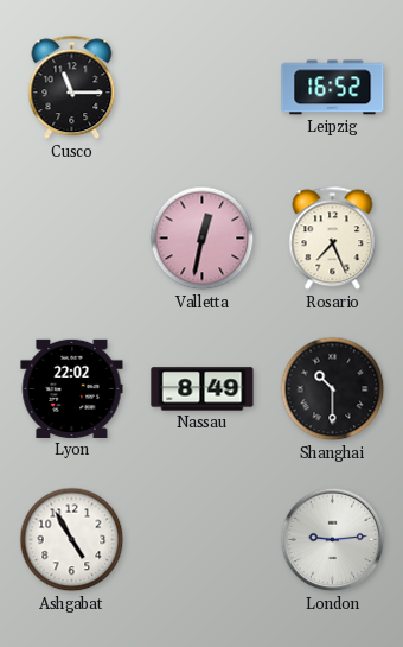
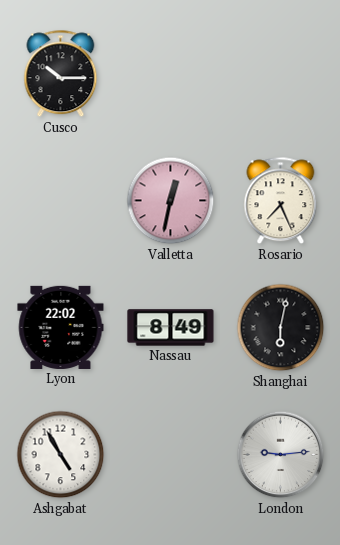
Cusco: 11:15 -> 10:15 (61, 74)
Leipzig: 16:52 -> none (333, 88)
Shanghai: 10:30 -> 6:02 (281, 328)
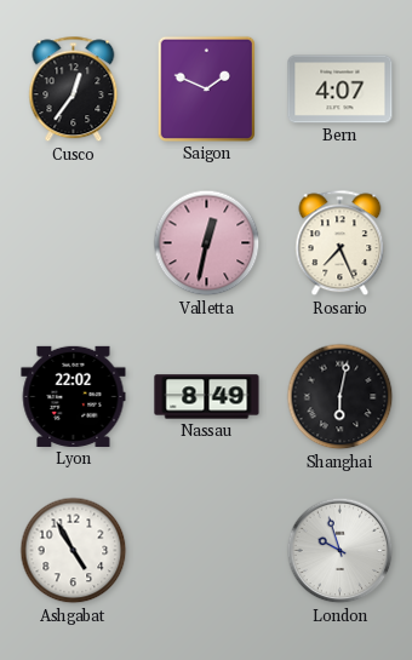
Cusco: 10:15 -> 12:36 (74, 90)
Saigon: none -> 1:49 (206, 88)
Bern: none -> 4:07 (341, 90)
London: 9:14 -> 9:57 (341, 551)
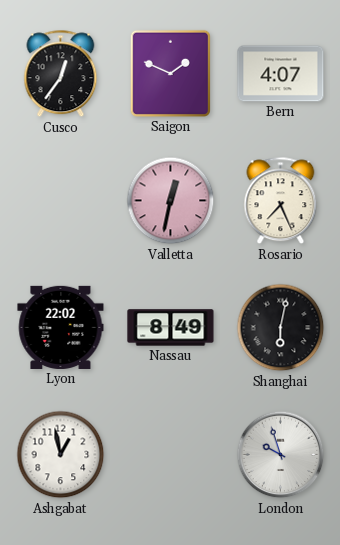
Ashgabat: 4:55 -> 12:58 (61, 455)
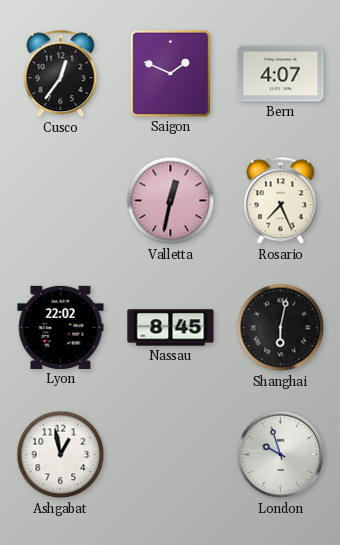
Nassau: 8:49 -> 8:45 (171, 328)
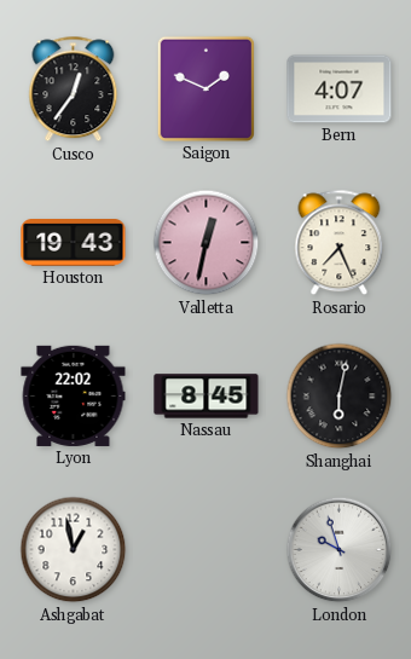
Houston: none -> 19:43 (74, 243)
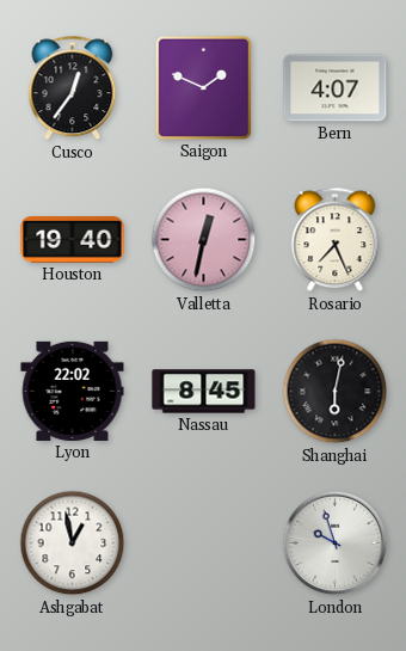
Houston: 19:43 -> 19:40 (73, 240)
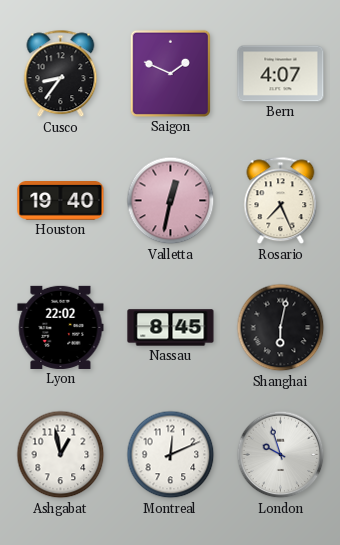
Cusco: 12:36 -> 8:36 (61, 74)
Montreal: none -> 12:11 (171, 455)
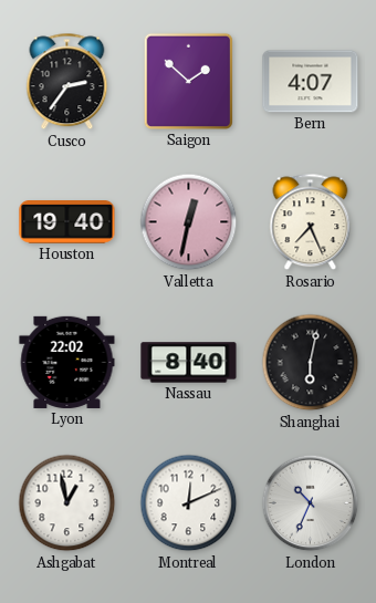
Cusco: 8:36 -> 2:36 (67, 82)
Saigon: 1:49 -> 1:52 (188, 81)
Nassau: 8:45 -> 8:40 (189, 363)
London: 9:57 -> 10:34 (311, 503)
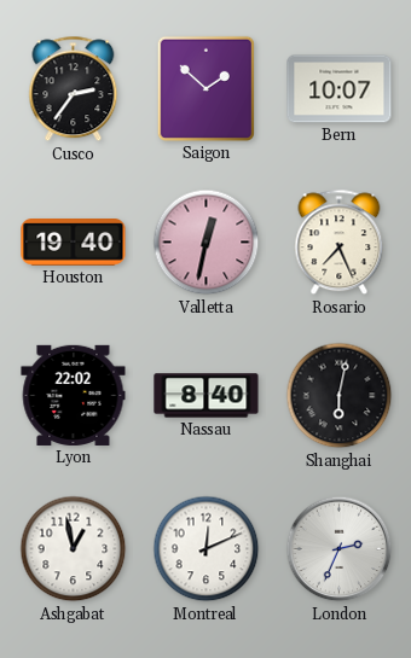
Bern: 4:07 -> 10:07 (340, 89)
London: 10:34 -> 2:34 (340, 549)
